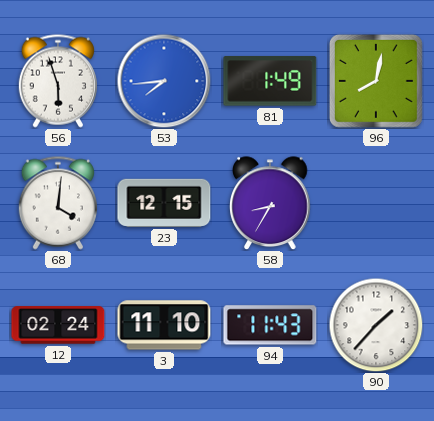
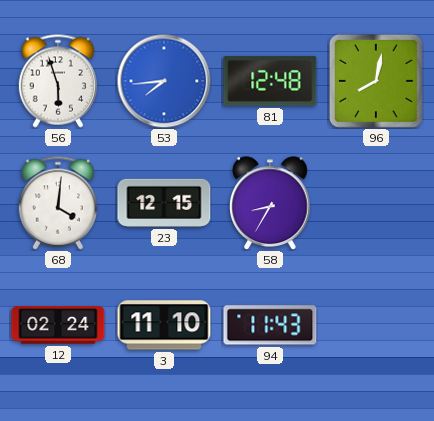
81: 1:49 -> 12:48 (270, 81)
90: 1:37 -> none (376, 325)
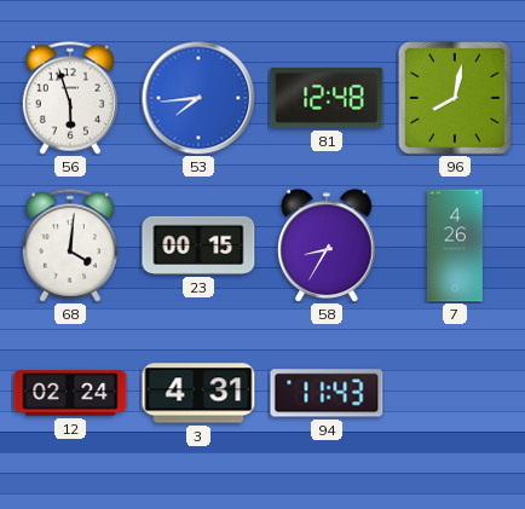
23: 12:15 -> 00:15 (198, 245)
7: none -> 4:26 (455, 245)
3: 11:10 -> 4:31 (198, 393)
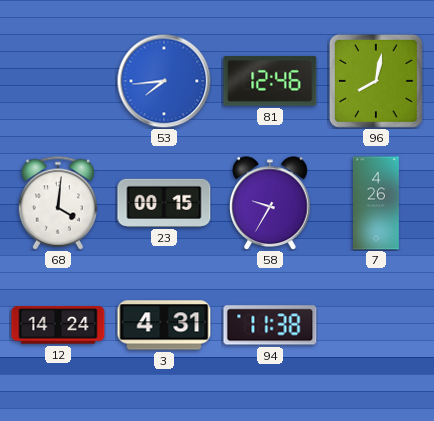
56: 5:57 -> none (70, 98)
81: 12:48 -> 12:46 (270, 81)
58: 8:35 -> 9:35 (270, 203)
12: 02:24 -> 14:24 (58, 325)
94: 11:43 -> 11:38 (270, 325)
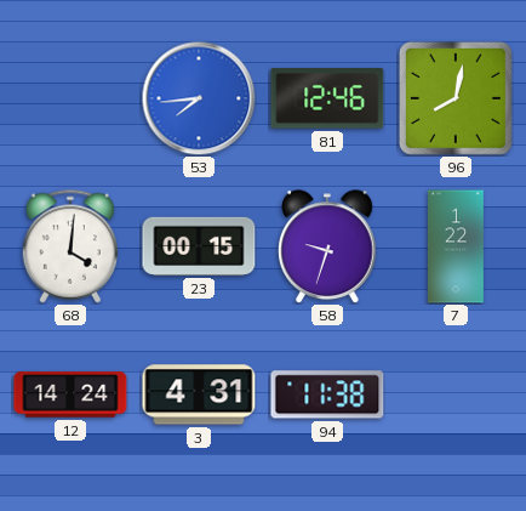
58: 9:35 -> 9:33 (327, 246)
7: 4:26 -> 1:22 (456, 246)
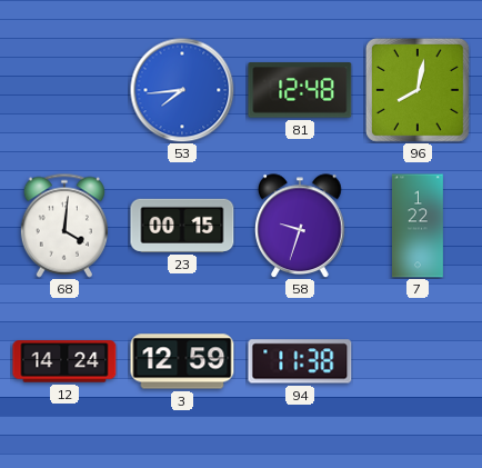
81: 12:46 -> 12:48 (300, 90)
3: 4:31 -> 12:59 (182, 361)
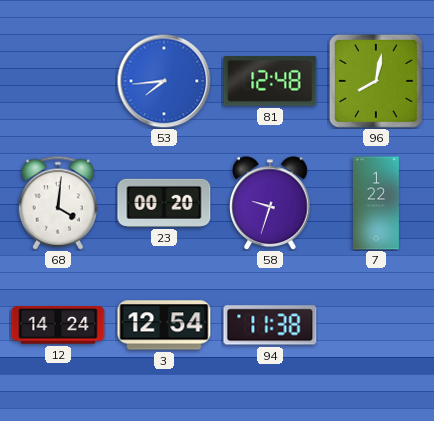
23: 00:15 -> 00:20 (164, 203)
3: 12:59 -> 12:54 (164, 325)
